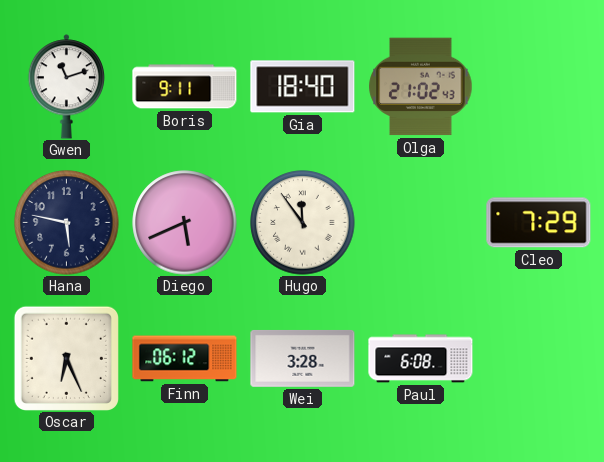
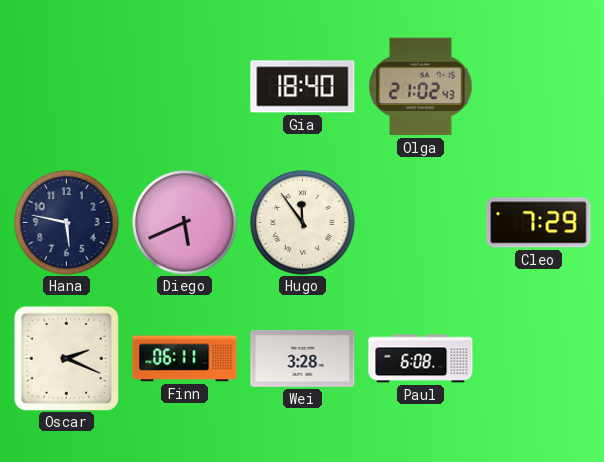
Gwen: 11:12 -> none (66, 87)
Boris: 9:11 -> none (185, 87)
Oscar: 6:26 -> 2:19 (66, 358)
Finn: 06:12 -> 06:11 (185, 359)
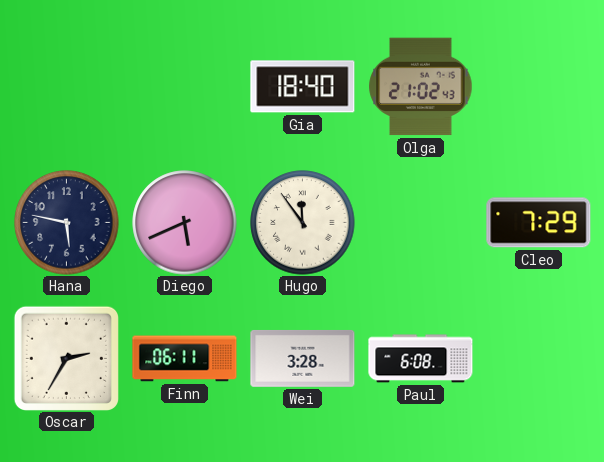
Oscar: 2:19 -> 2:35 (66, 358)
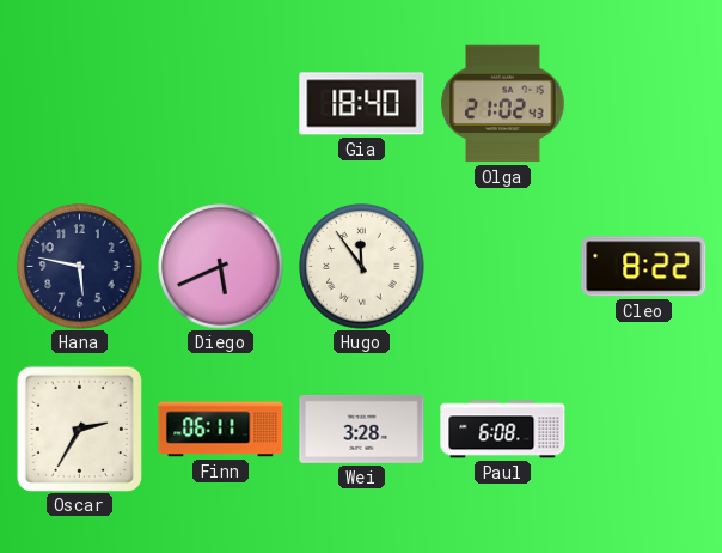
Cleo: 7:29 -> 8:22 (644, 267)
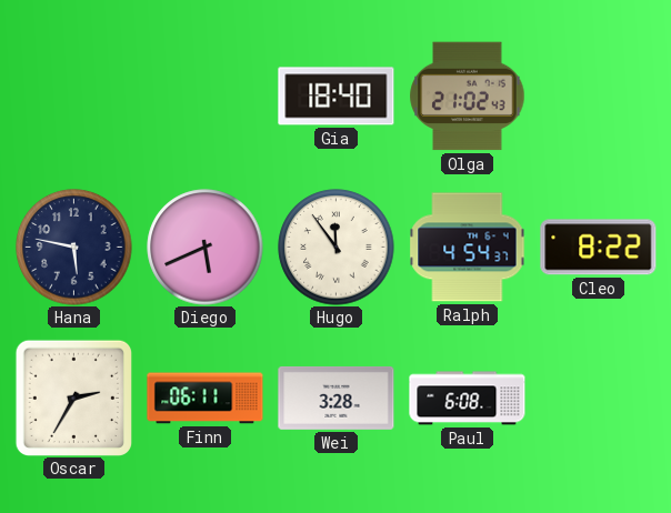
Ralph: none -> 4:54 (468, 248)
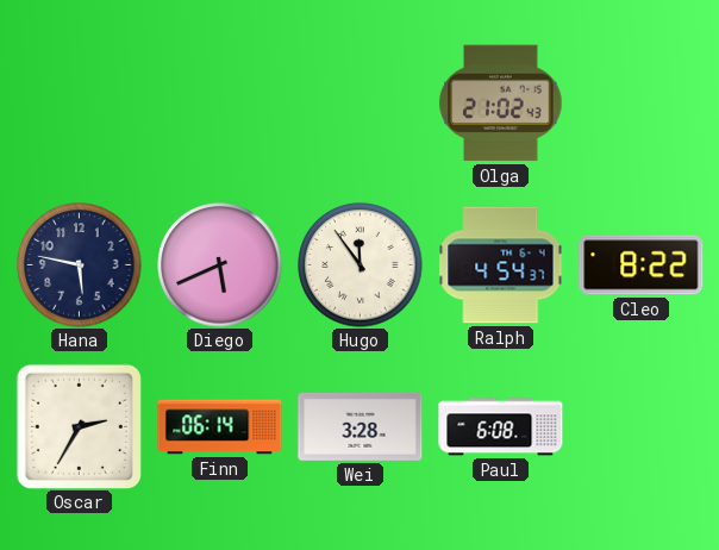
Gia: 18:40 -> none (337, 97)
Finn: 06:11 -> 06:14 (220, 427)
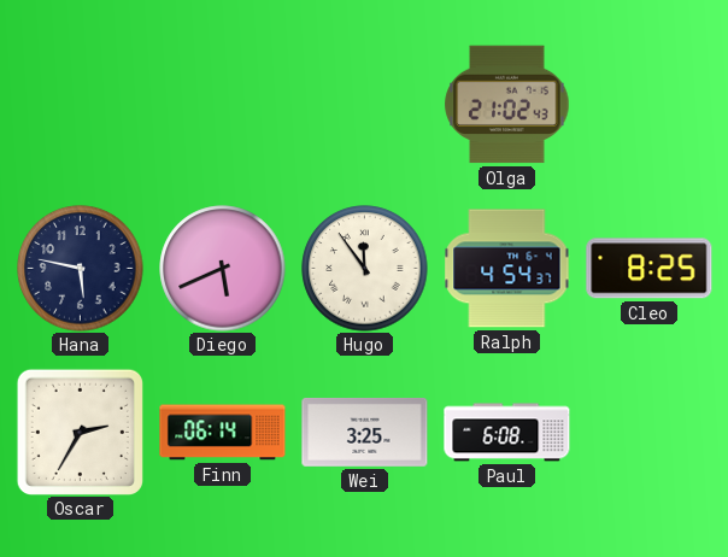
Cleo: 8:22 -> 8:25 (650, 269)
Wei: 3:28 -> 3:25 (365, 432)
